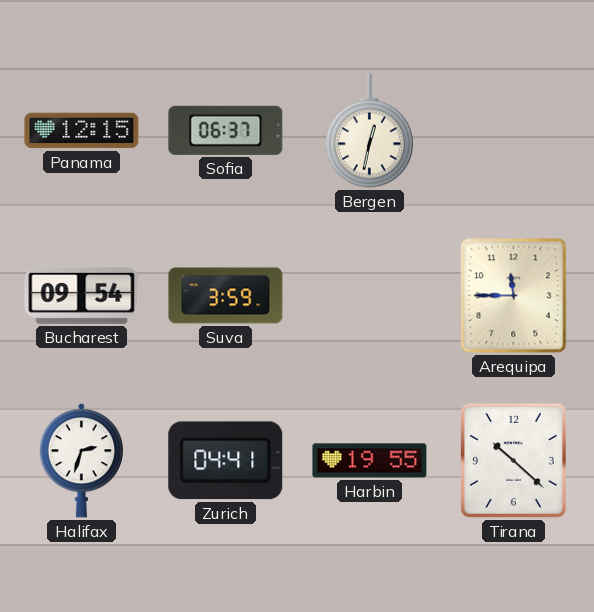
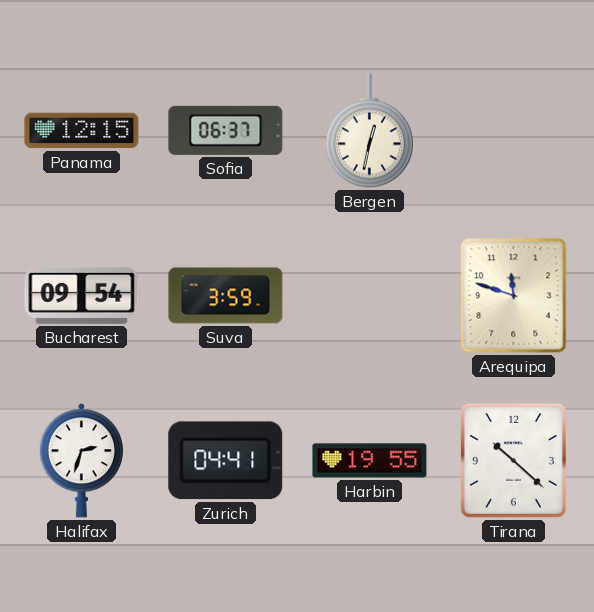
Arequipa: 11:45 -> 11:48 (514, 296)
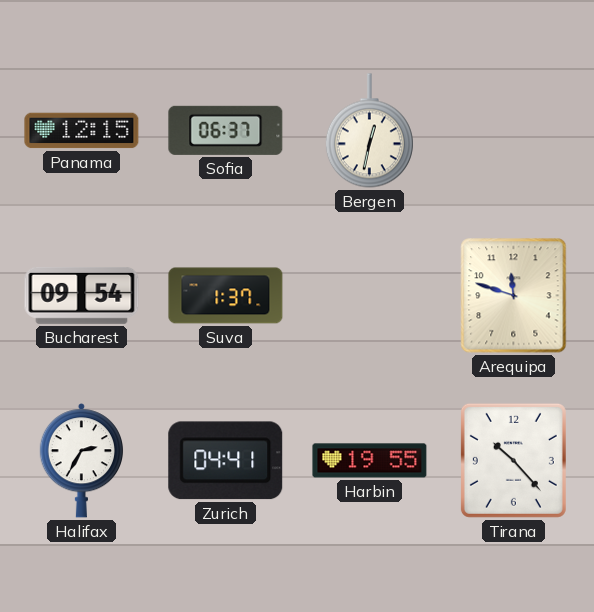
Suva: 3:59 -> 1:37 (226, 296)
Halifax: 2:33 -> 2:35 (81, 461)
Tirana: 10:22 -> 10:23 (513, 460)
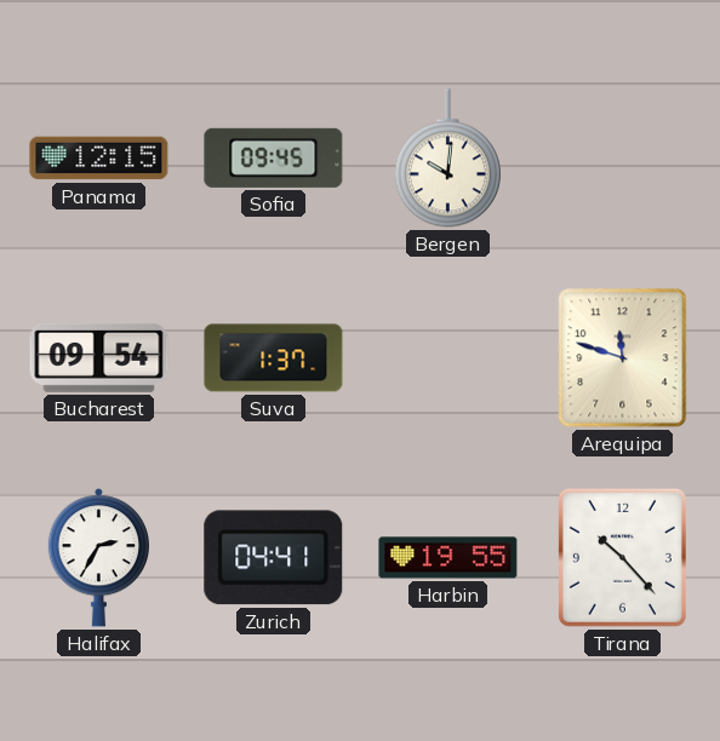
Sofia: 06:37 -> 09:45 (274, 157)
Bergen: 12:32 -> 10:01 (447, 159)
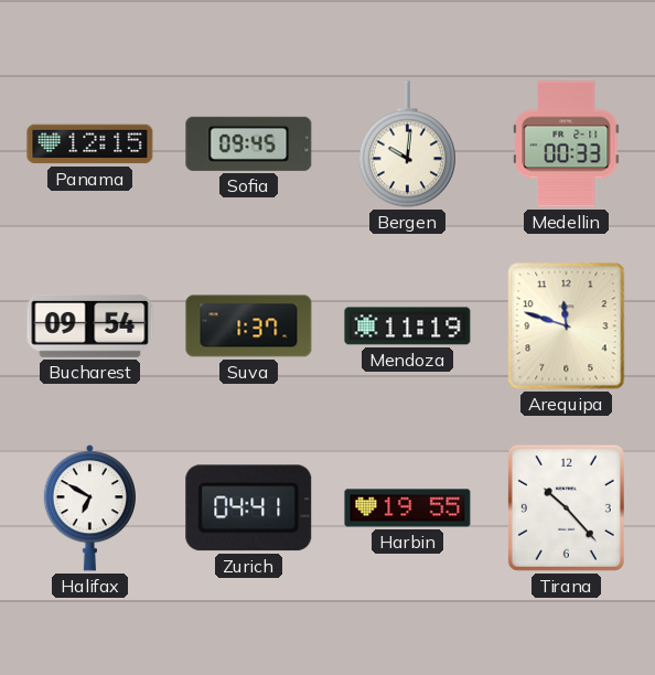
Medellin: none -> 00:33 (567, 144)
Mendoza: none -> 11:19 (408, 326)
Halifax: 2:35 -> 6:50 (89, 508)
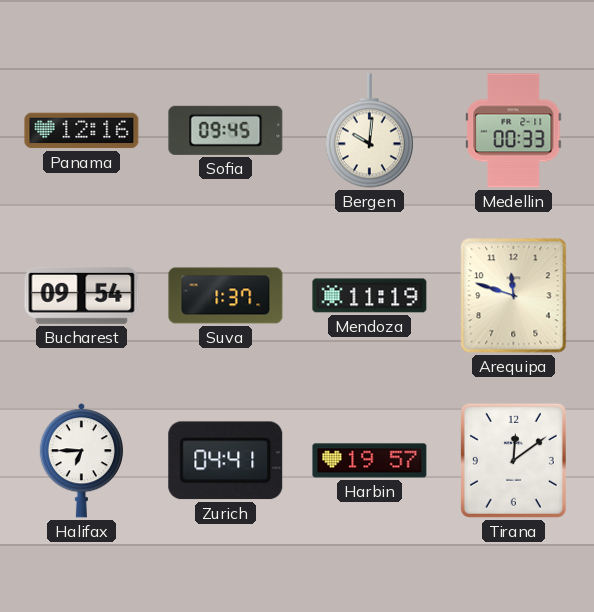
Panama: 12:15 -> 12:16 (82, 131)
Halifax: 6:50 -> 6:45 (81, 461)
Harbin: 19:55 -> 19:57 (370, 461)
Tirana: 10:23 -> 12:09 (513, 460)
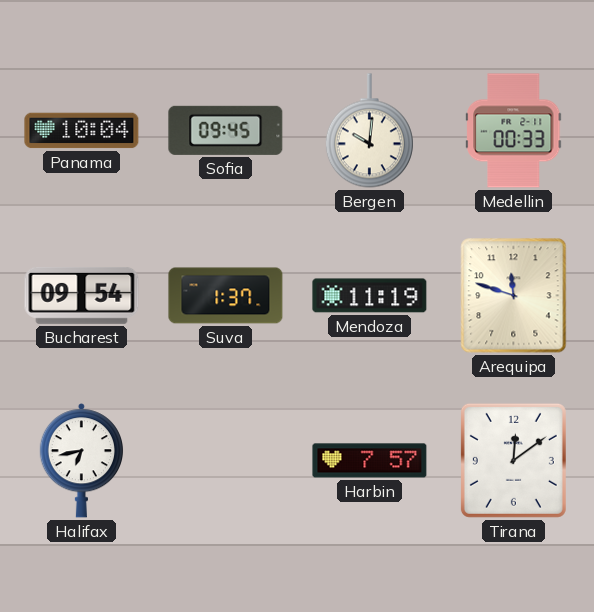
Panama: 12:16 -> 10:04 (82, 131)
Halifax: 6:45 -> 6:43 (81, 461)
Zurich: 04:41 -> none (226, 461)
Harbin: 19:57 -> 7:57 (370, 461)
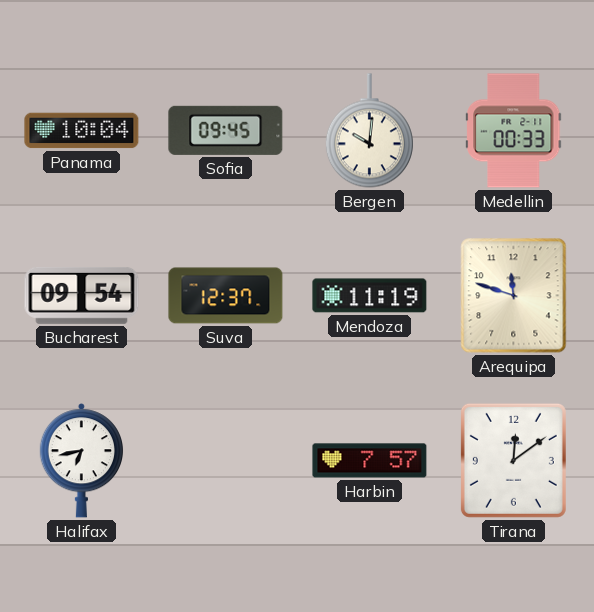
Suva: 1:37 -> 12:37 (226, 296)
